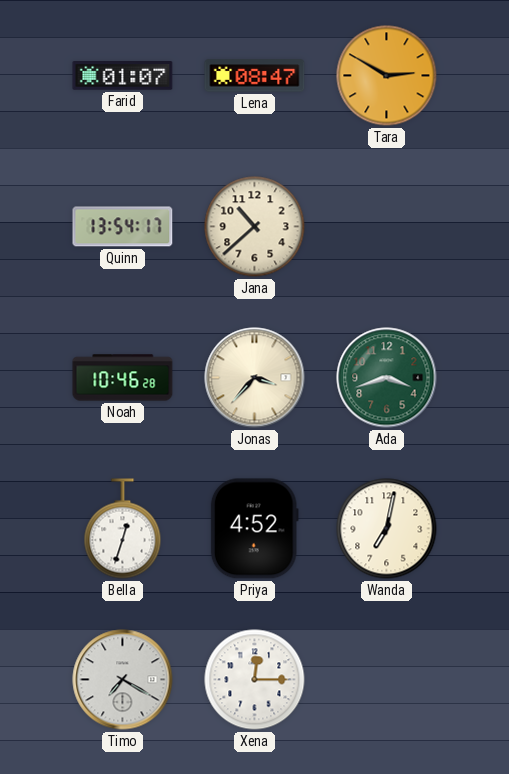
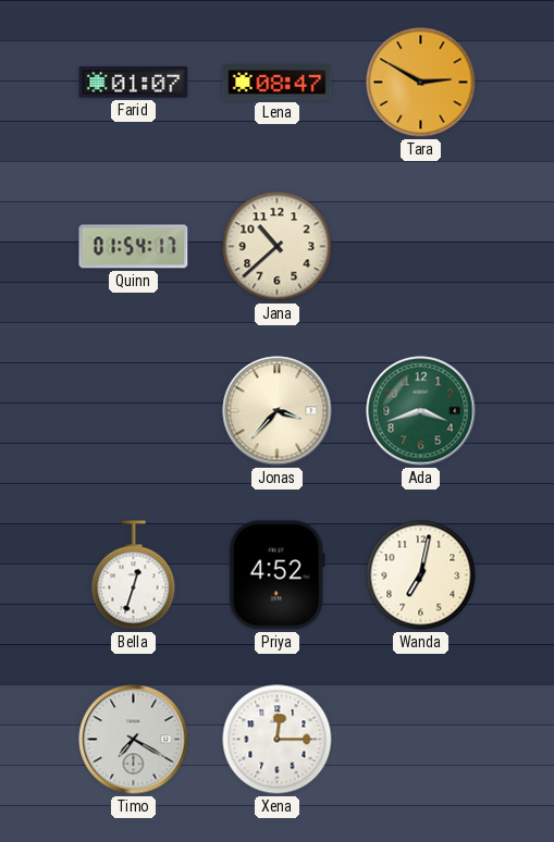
Quinn: 13:54 -> 01:54 (134, 247)
Noah: 10:46 -> none (123, 378)
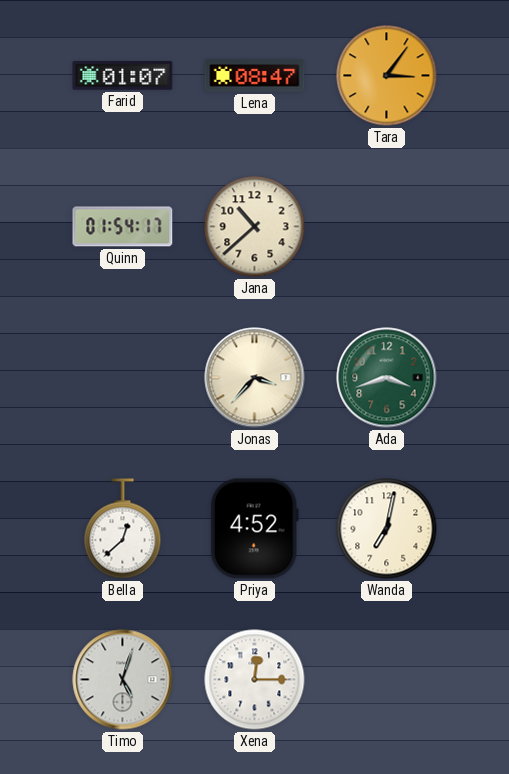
Tara: 2:50 -> 3:06 (387, 76)
Bella: 12:33 -> 12:38 (123, 529)
Timo: 7:20 -> 5:03 (123, 680)
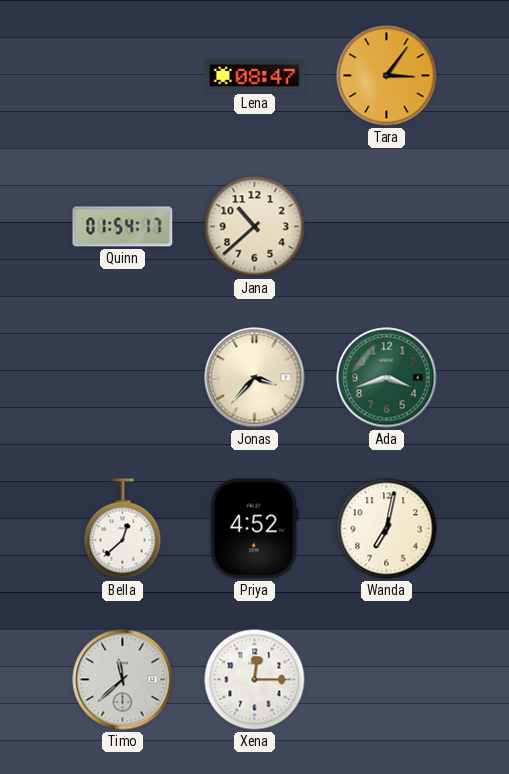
Farid: 01:07 -> none (123, 76)
Timo: 5:03 -> 11:38 (123, 680)
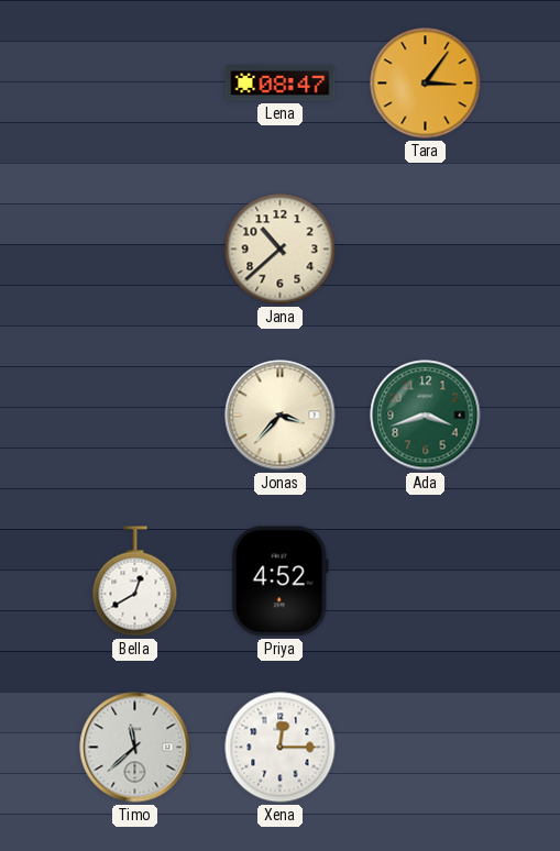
Quinn: 01:54 -> none (123, 227)
Bella: 12:38 -> 12:40 (135, 582)
Wanda: 7:02 -> none (387, 529)
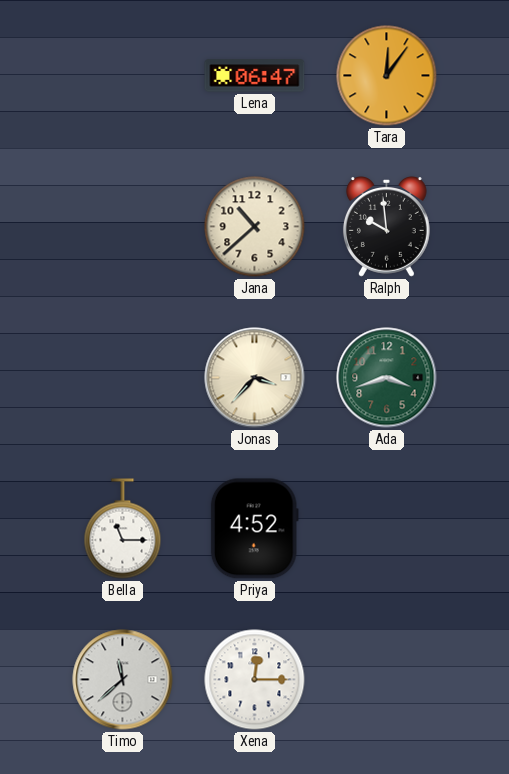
Lena: 08:47 -> 06:47 (255, 76)
Tara: 3:06 -> 12:06 (387, 76)
Ralph: none -> 9:59 (386, 227)
Bella: 12:40 -> 11:15 (123, 529)
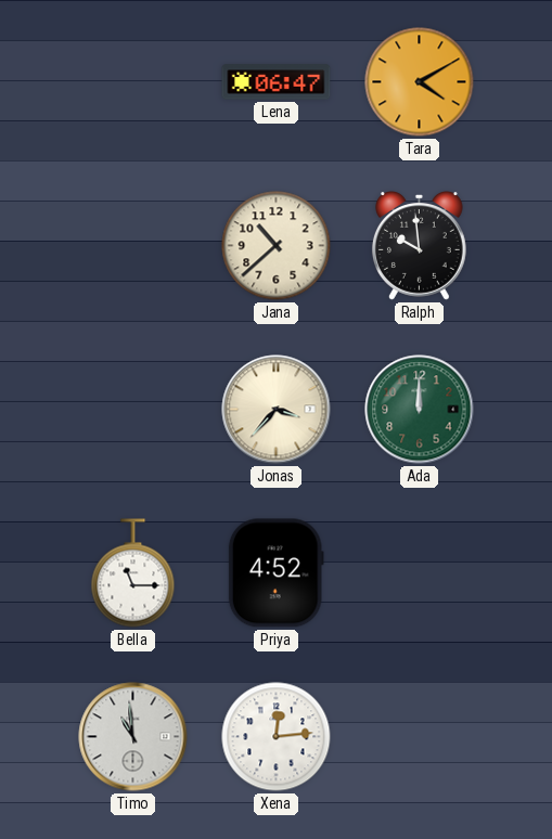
Tara: 12:06 -> 4:10 (420, 82)
Ada: 3:42 -> 12:00 (420, 410)
Timo: 11:38 -> 10:59 (133, 737)
Xena: 12:15 -> 12:14 (277, 737)
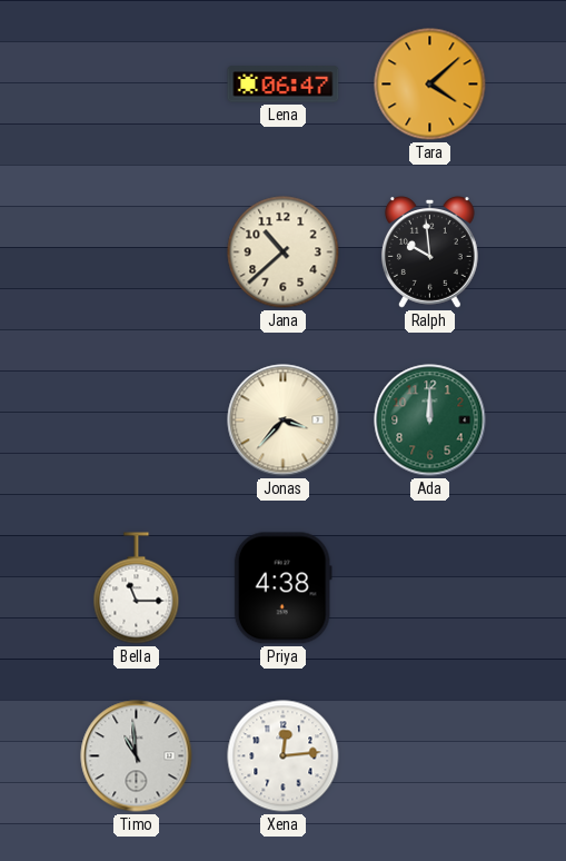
Tara: 4:10 -> 4:08 (430, 85)
Priya: 4:52 -> 4:38 (282, 588)
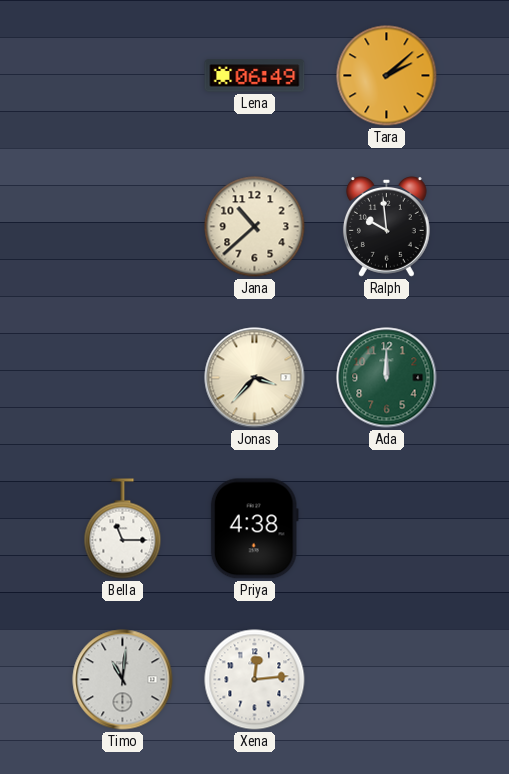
Lena: 06:47 -> 06:49 (255, 76)
Tara: 4:08 -> 2:08 (387, 76)
Timo: 10:59 -> 11:01 (123, 680)
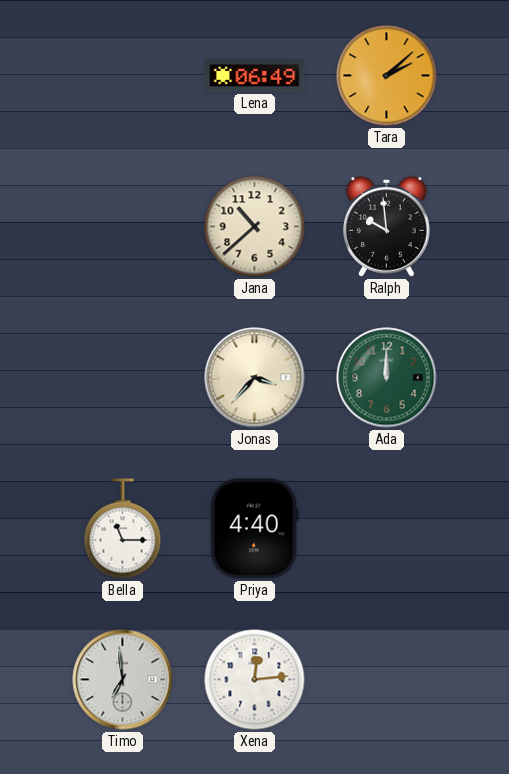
Priya: 4:38 -> 4:40 (254, 529)
Timo: 11:01 -> 6:59 (123, 680)
